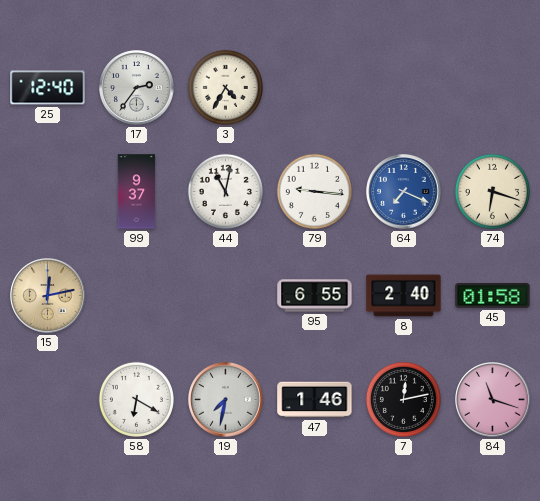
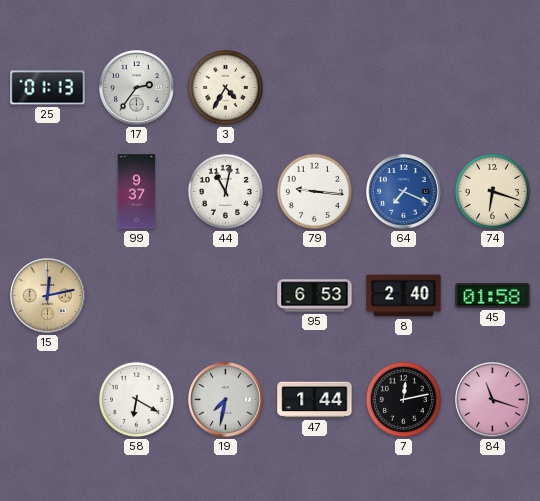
25: 12:40 -> 01:13 (48, 88)
95: 6:55 -> 6:53 (315, 296)
47: 1:46 -> 1:44 (315, 400)
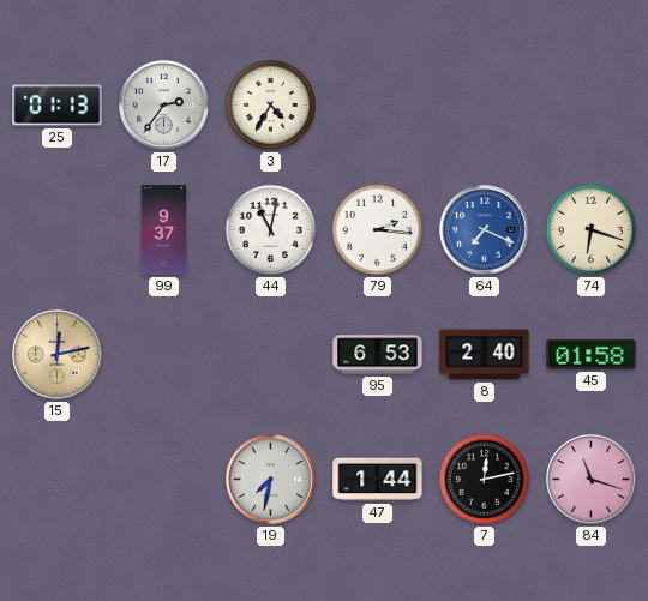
79: 9:16 -> 2:16 (377, 229)
58: 6:20 -> none (136, 399)
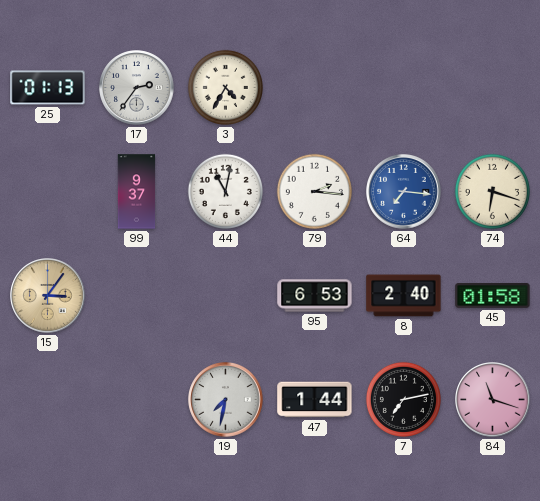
64: 7:19 -> 7:16 (404, 192)
15: 12:13 -> 3:06 (48, 296)
7: 12:13 -> 7:13 (403, 399)
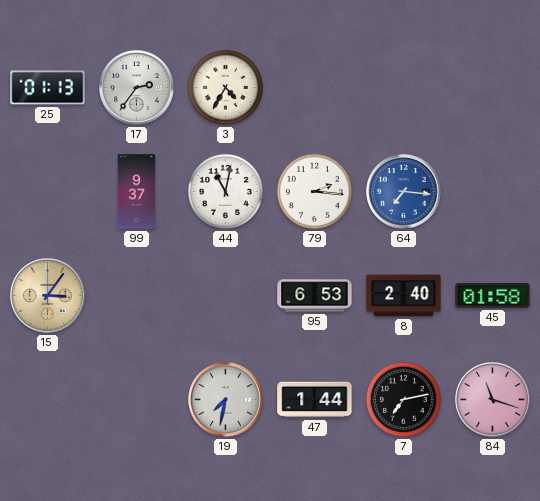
74: 6:18 -> none (492, 191)
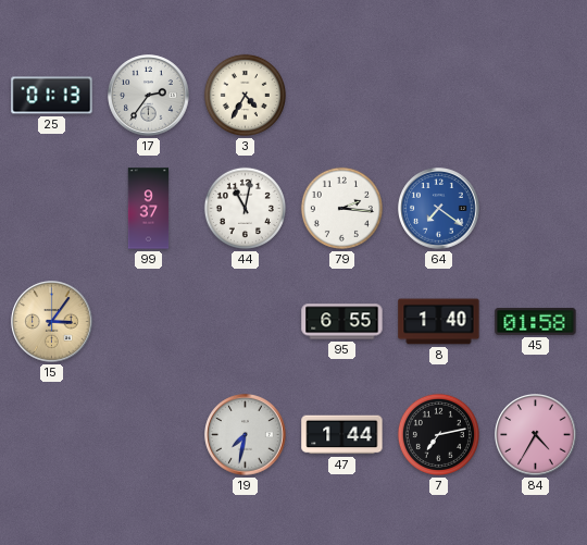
64: 7:16 -> 7:21 (439, 209)
95: 6:53 -> 6:55 (342, 322)
8: 2:40 -> 1:40 (439, 322)
84: 11:18 -> 4:35 (536, 435)
